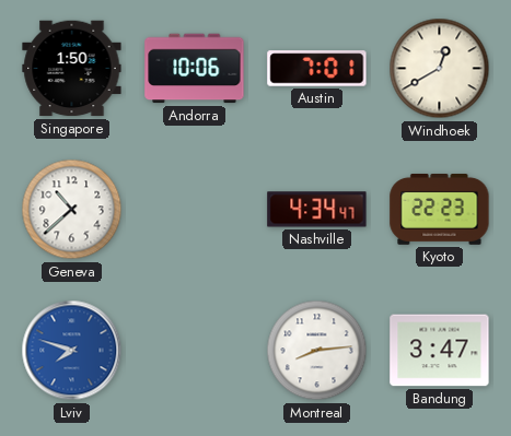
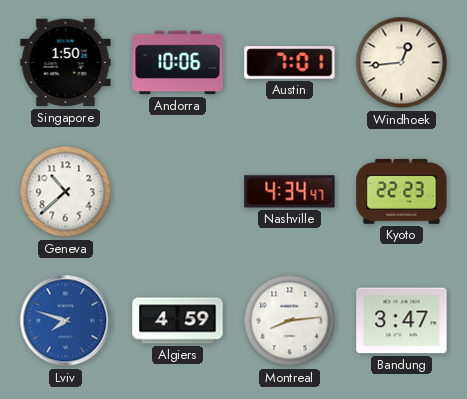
Windhoek: 12:40 -> 12:44 (402, 63)
Algiers: none -> 4:59 (178, 321)
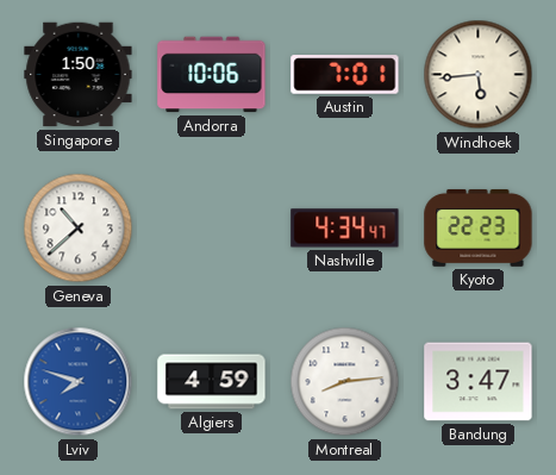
Windhoek: 12:44 -> 5:44 (479, 75)
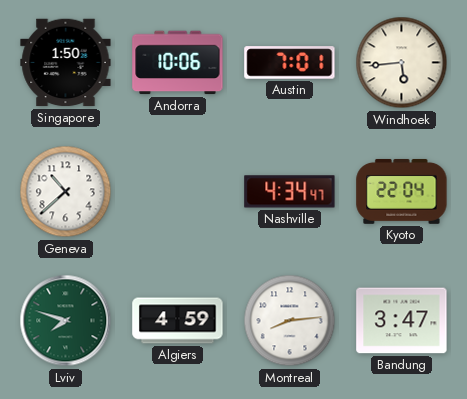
Kyoto: 22:23 -> 22:04 (402, 191)
Lviv dial: blue -> green (66, 321)
